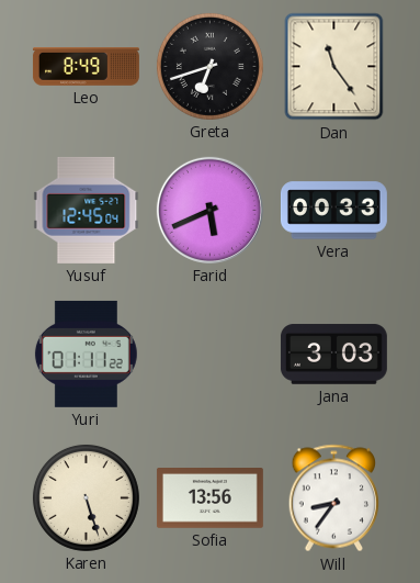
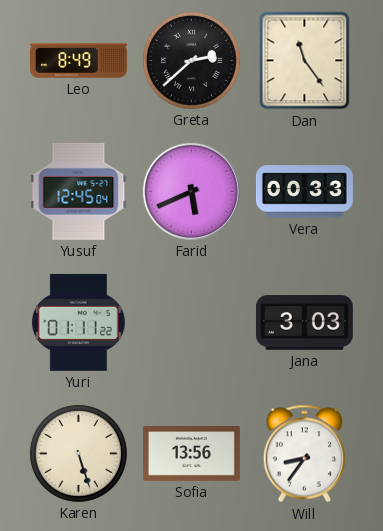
Greta: 6:42 -> 2:38 (191, 60)
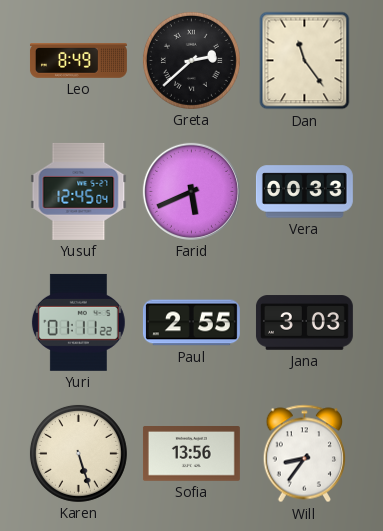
Paul: none -> 2:55 (191, 323)
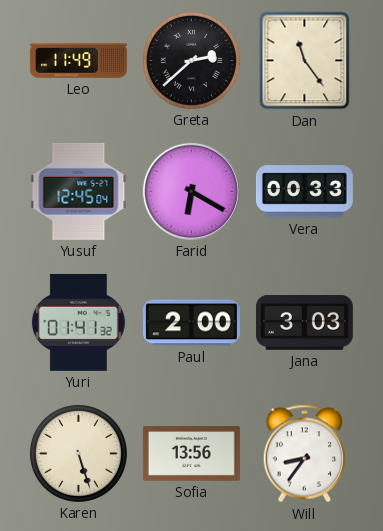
Leo: 8:49 -> 11:49 (78, 61)
Farid: 5:41 -> 6:20 (191, 191)
Yuri: 01:11 -> 01:41 (78, 322)
Paul: 2:55 -> 2:00 (191, 323)
